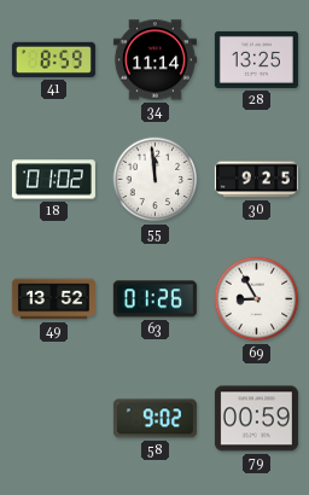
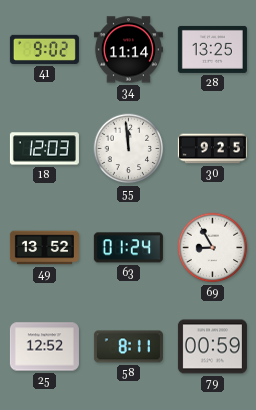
41: 8:59 -> 9:02 (44, 49)
18: 01:02 -> 12:03 (44, 149)
63: 01:26 -> 01:24 (128, 248)
25: none -> 12:52 (44, 347)
58: 9:02 -> 8:11 (128, 347)
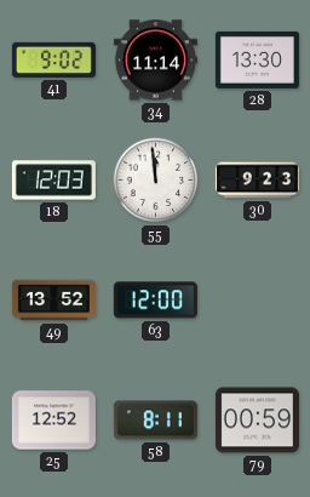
28: 13:25 -> 13:30 (257, 59)
30: 9:25 -> 9:23 (257, 181)
63: 01:24 -> 12:00 (155, 301)
69: 8:55 -> none (213, 248)
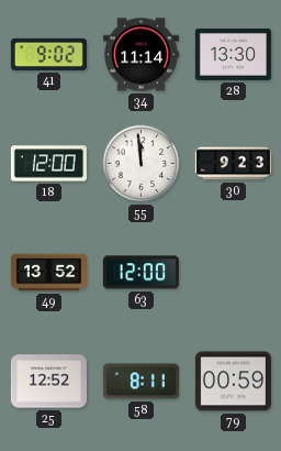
18: 12:03 -> 12:00 (48, 164)
